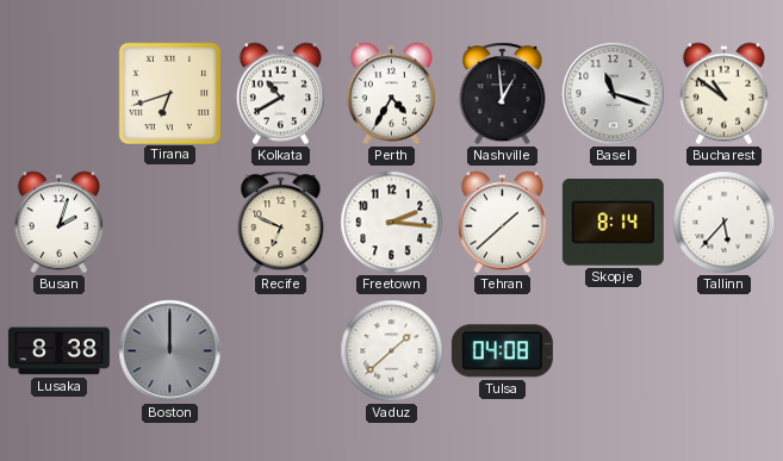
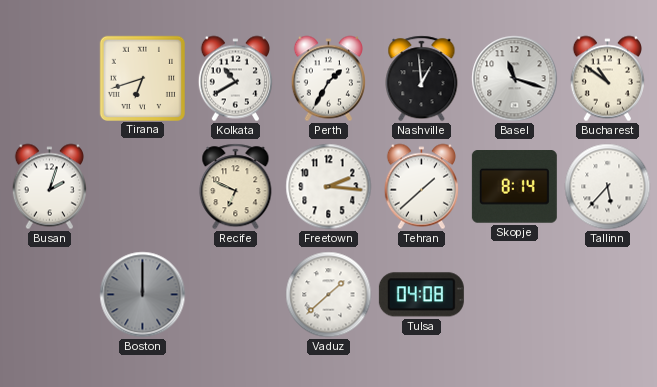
Perth: 4:35 -> 1:35 (328, 79)
Lusaka: 8:38 -> none (58, 351)
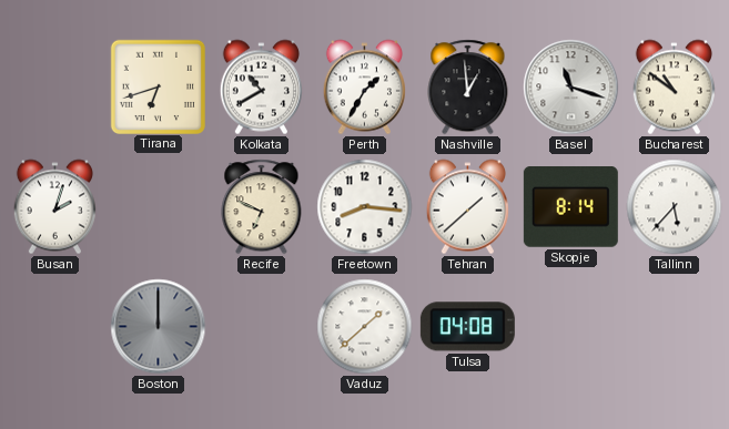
Freetown: 2:16 -> 8:16 (365, 207)
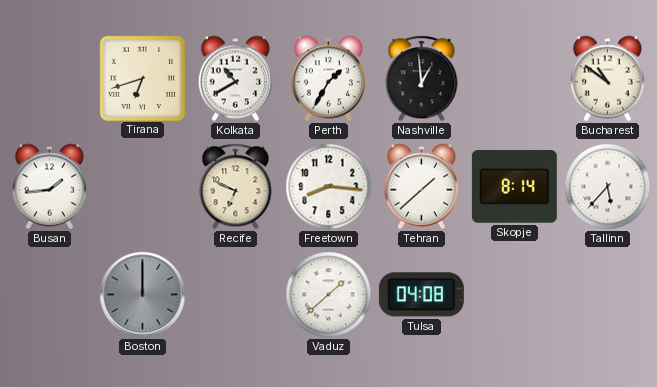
Basel: 11:18 -> none (571, 88)
Busan: 2:03 -> 1:44 (49, 187)
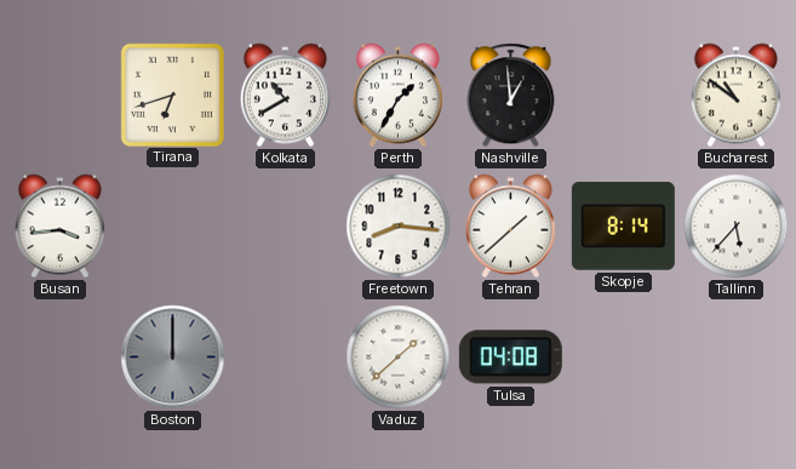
Busan: 1:44 -> 3:44 (59, 227)
Recife: 6:49 -> none (236, 187)
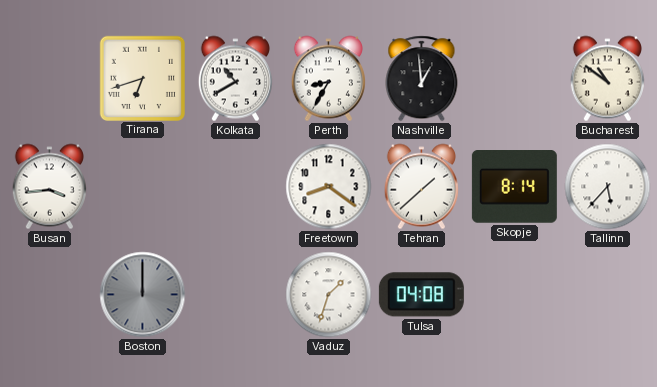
Perth: 1:35 -> 8:35 (328, 79)
Freetown: 8:16 -> 8:21 (329, 187)
Vaduz: 1:38 -> 1:33 (329, 295)
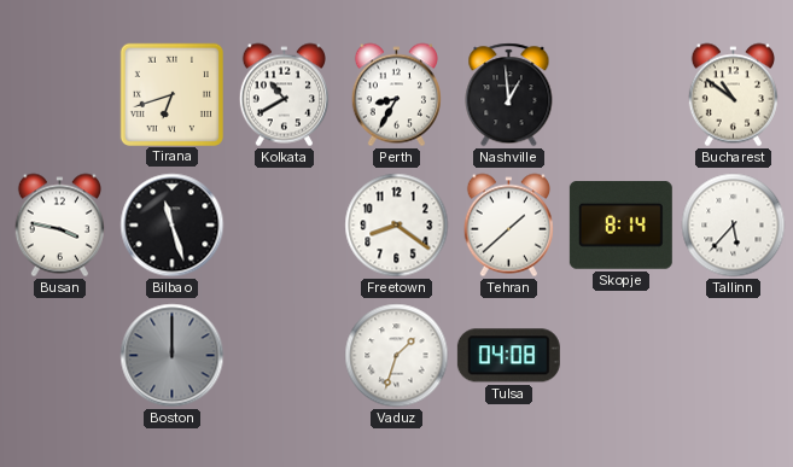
Busan: 3:44 -> 3:47 (59, 226)
Bilbao: none -> 11:27 (173, 226)
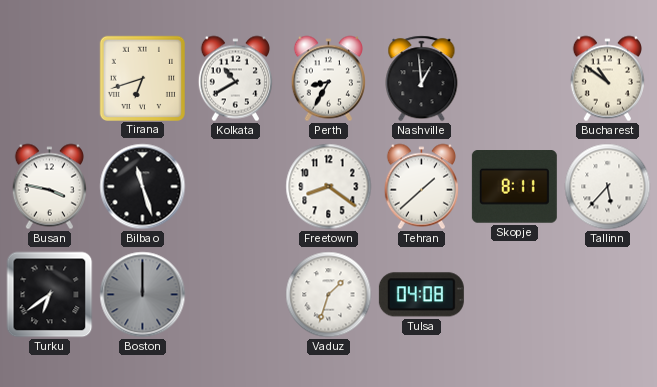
Skopje: 8:14 -> 8:11 (514, 187)
Turku: none -> 6:39 (50, 295)
